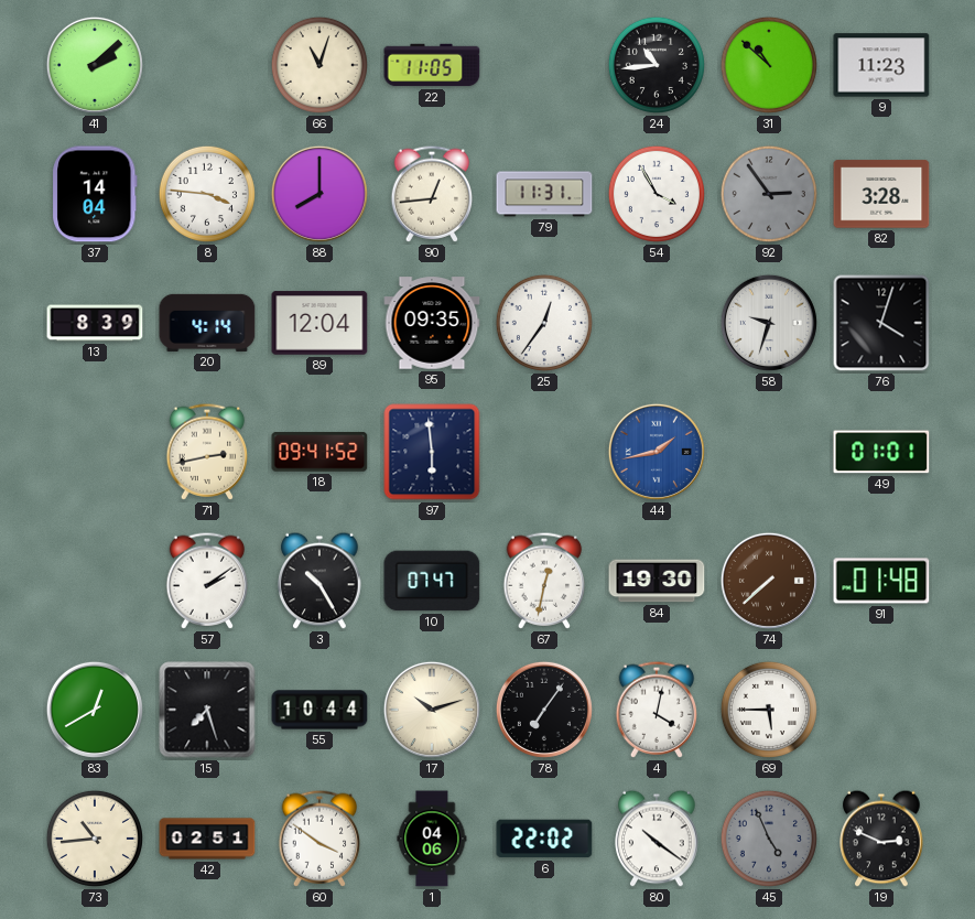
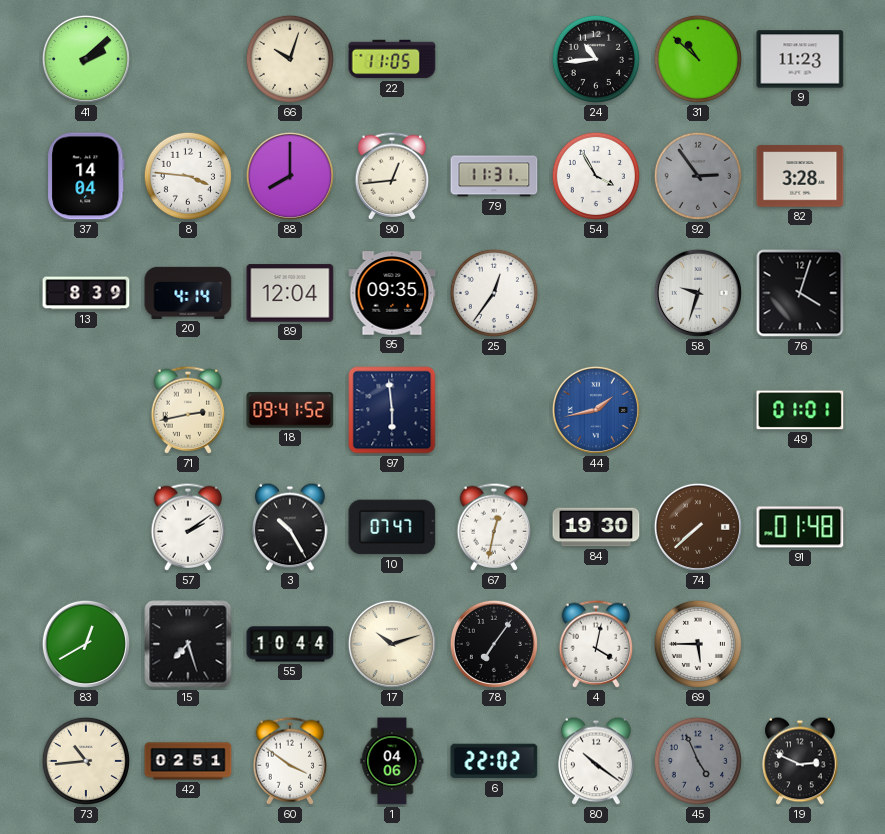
66: 11:03 -> 10:03 (290, 59)
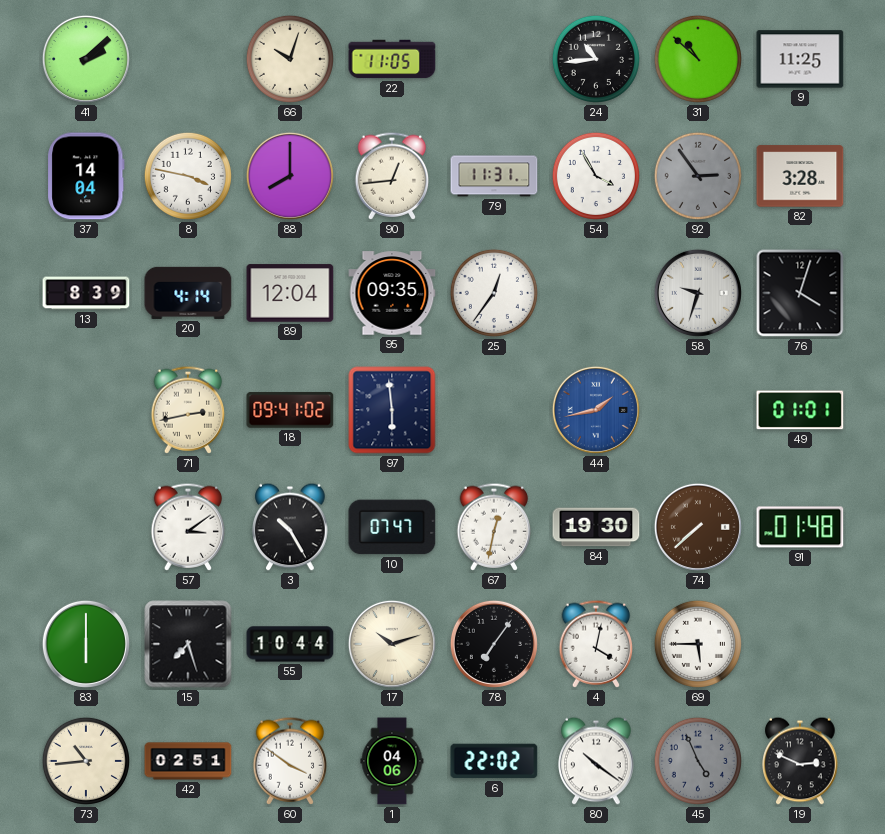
9: 11:23 -> 11:25 (800, 59)
8: 3:46 -> 3:47 (188, 176)
18: 09:41:52 -> 09:41:02 (290, 410)
57: 2:09 -> 3:09 (188, 527)
83: 12:40 -> 6:00 (86, 644)
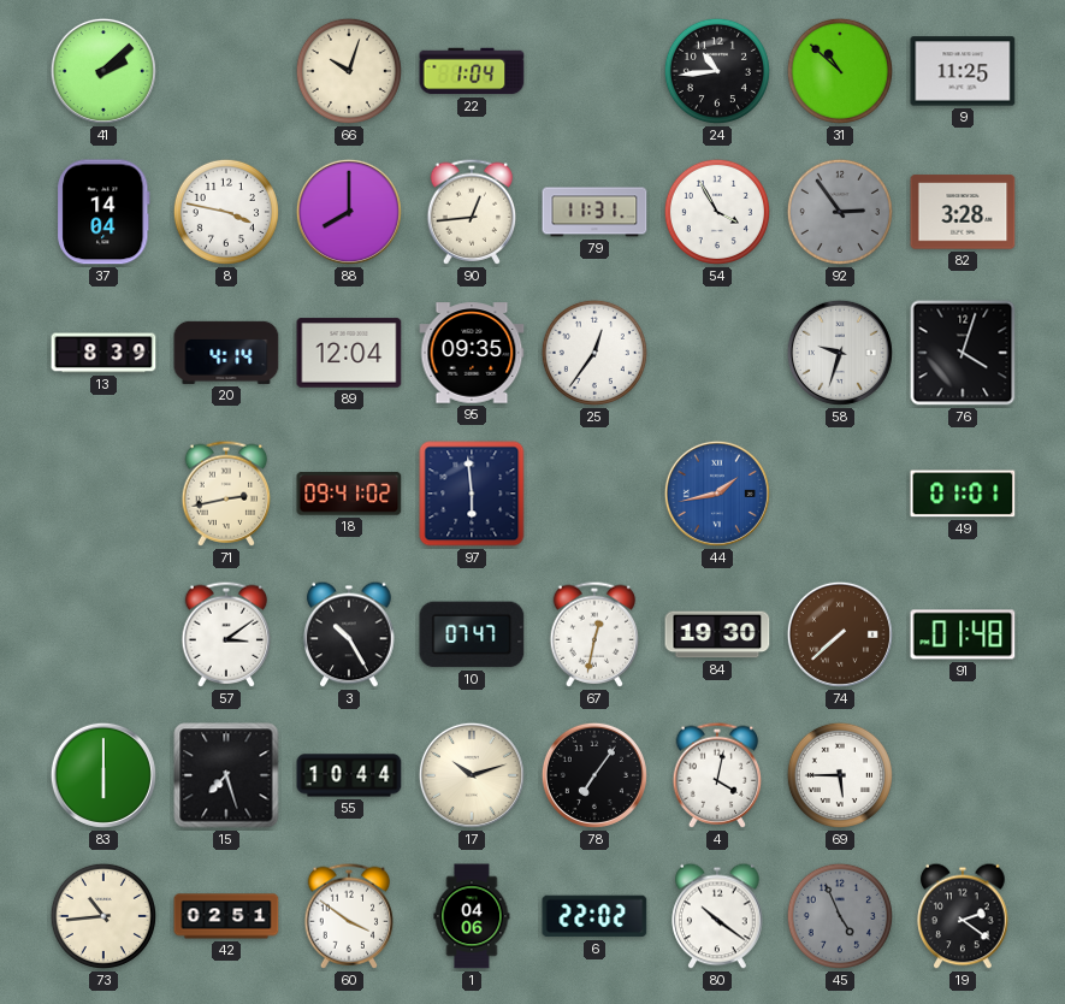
22: 11:05 -> 1:04 (472, 71)
19: 2:49 -> 2:21 (963, 916)
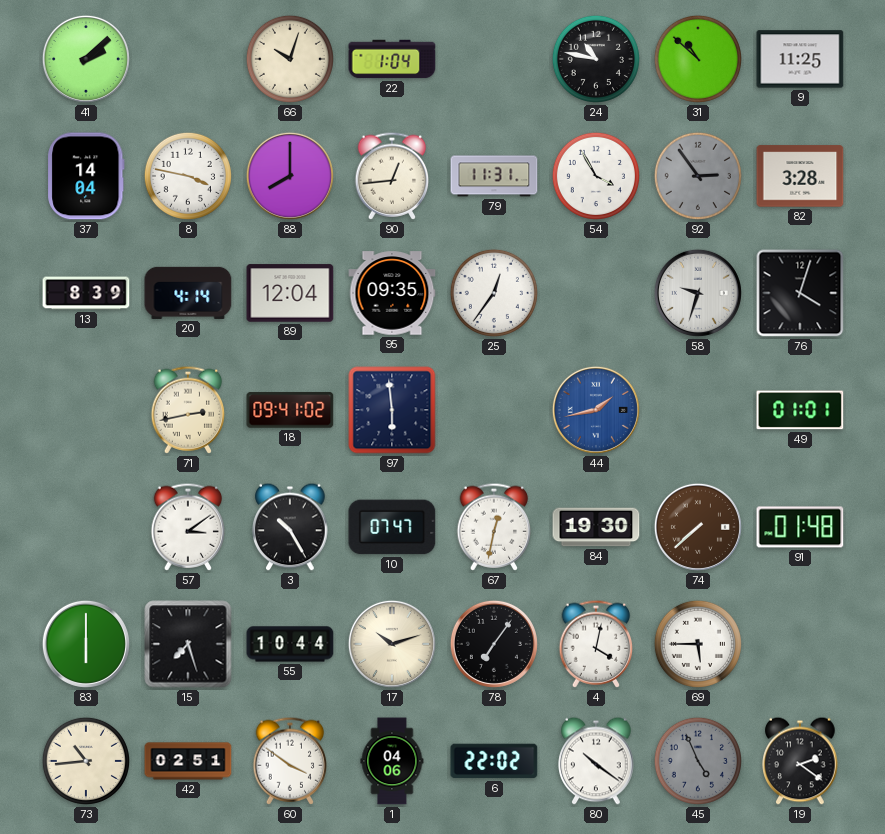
24: 10:44 -> 10:47 (596, 59)
